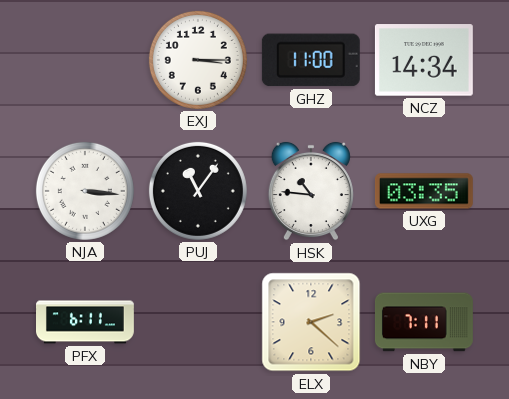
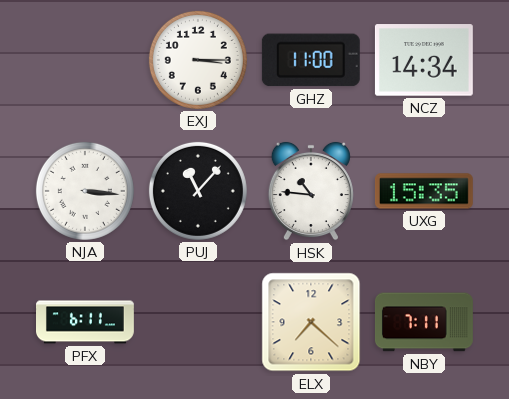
PUJ: 11:06 -> 11:07 (198, 191)
UXG: 03:35 -> 15:35 (424, 191)
ELX: 2:22 -> 7:22 (311, 322)
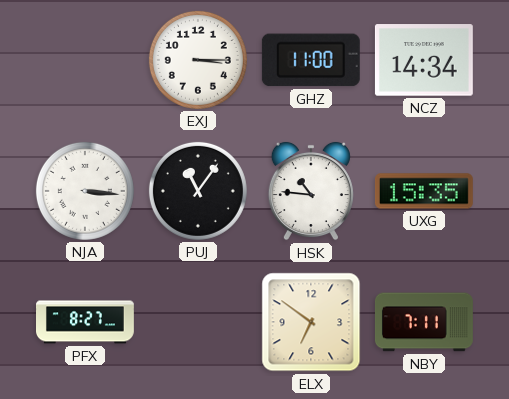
PUJ: 11:07 -> 11:06 (198, 191)
PFX: 6:11 -> 8:27 (86, 322)
ELX: 7:22 -> 6:51 (311, 322)
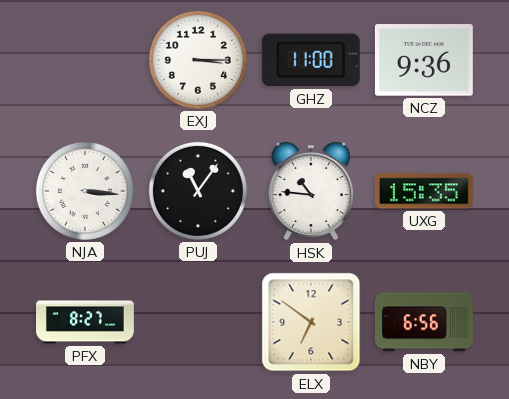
NCZ: 14:34 -> 9:36 (424, 60)
NBY: 7:11 -> 6:56 (424, 322)
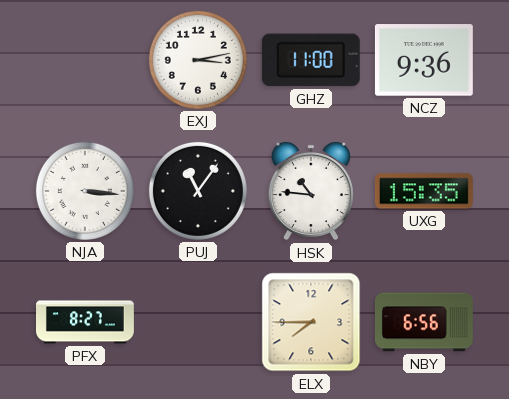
EXJ: 3:15 -> 3:13 (198, 60)
ELX: 6:51 -> 7:45 (311, 322)
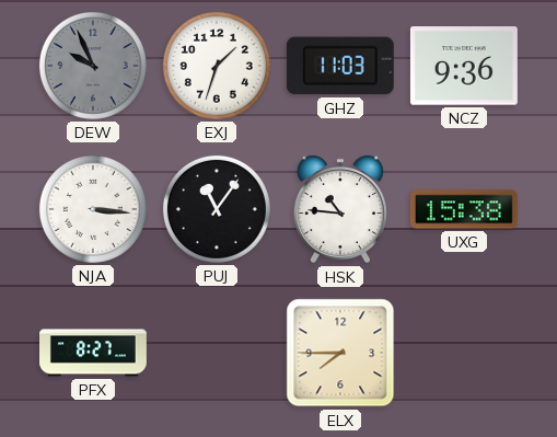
DEW: none -> 9:56 (93, 66)
EXJ: 3:13 -> 1:33 (217, 66)
GHZ: 11:00 -> 11:03 (340, 66)
UXG: 15:35 -> 15:38 (464, 209)
NBY: 6:56 -> none (424, 322)
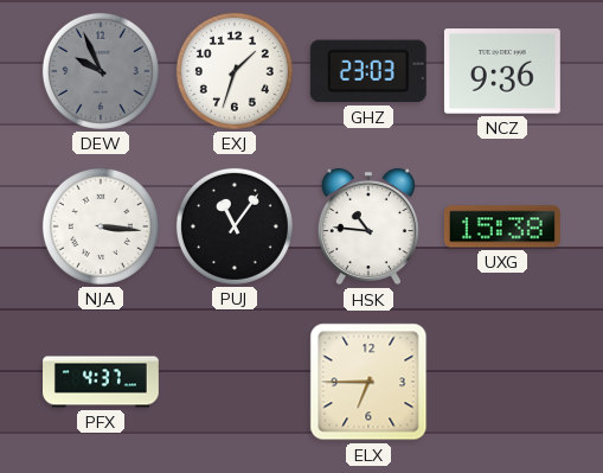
GHZ: 11:03 -> 23:03 (368, 71)
PFX: 8:27 -> 4:37 (102, 382)
ELX: 7:45 -> 6:45 (368, 382)
